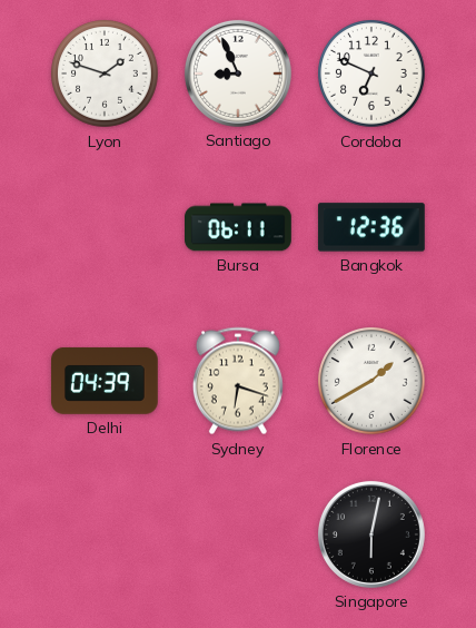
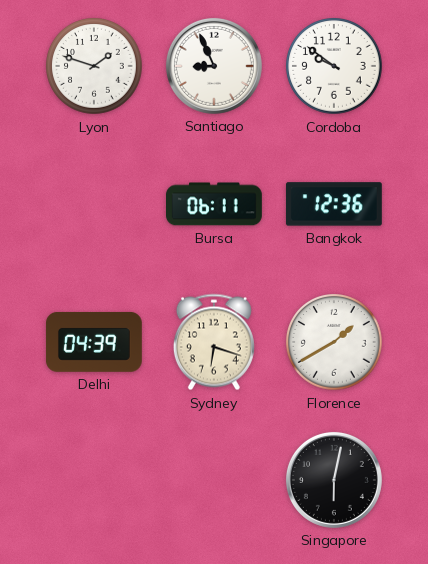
Cordoba: 6:49 -> 9:51 (335, 67)
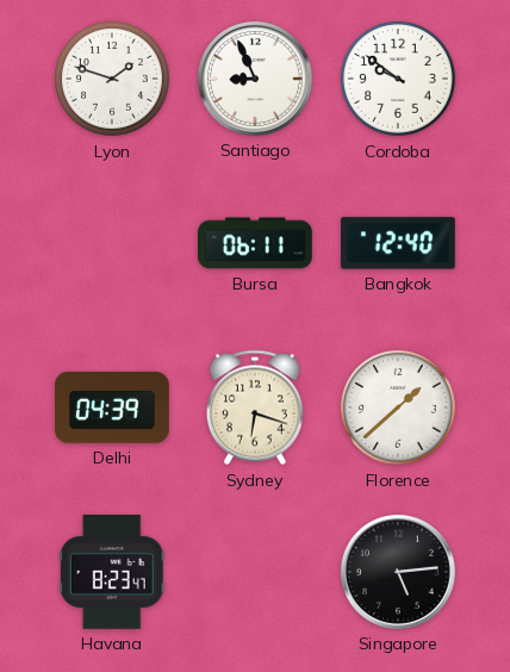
Bangkok: 12:36 -> 12:40 (398, 243)
Florence: 1:40 -> 1:38 (399, 409)
Havana: none -> 8:23 (112, 572)
Singapore: 6:02 -> 5:14 (398, 572)
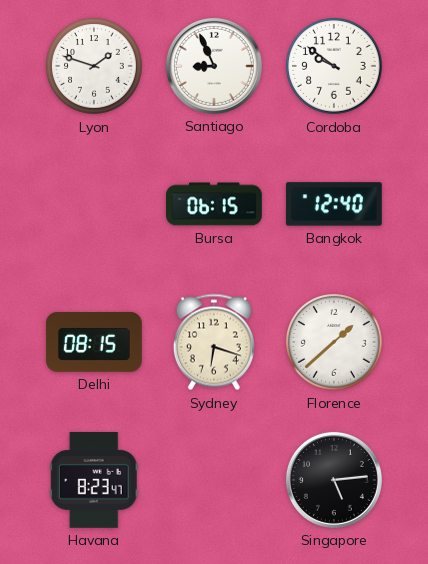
Bursa: 06:11 -> 06:15 (215, 204)
Delhi: 04:39 -> 08:15 (94, 342)
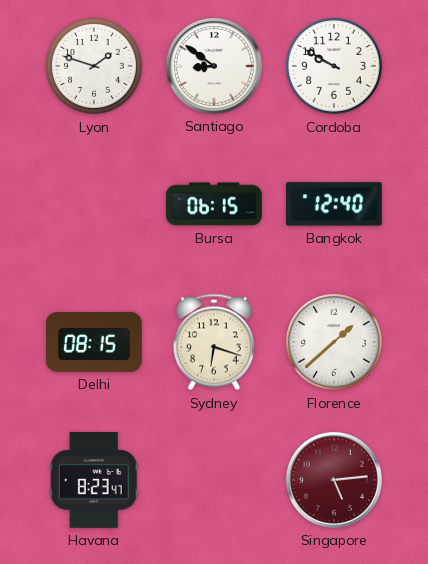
Santiago: 8:56 -> 8:51 (214, 66)
Cordoba: 9:51 -> 9:50 (335, 67)
Singapore dial: black -> burgundy (334, 480)
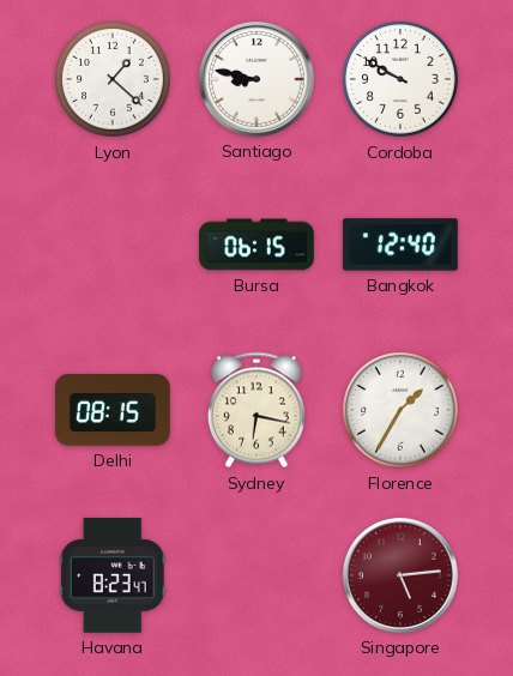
Lyon: 1:48 -> 1:22 (114, 80)
Santiago: 8:51 -> 8:47 (256, 79)
Sydney: 6:18 -> 6:17 (256, 410)
Florence: 1:38 -> 1:35 (402, 411)
